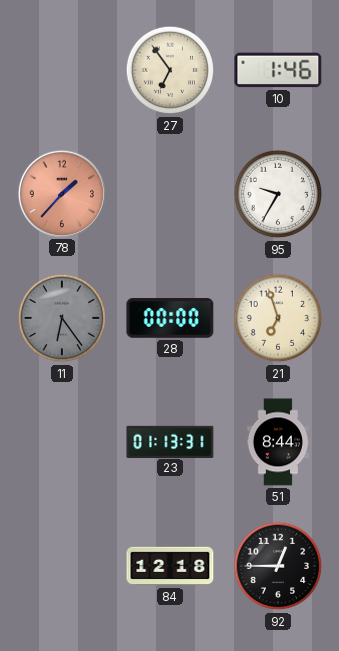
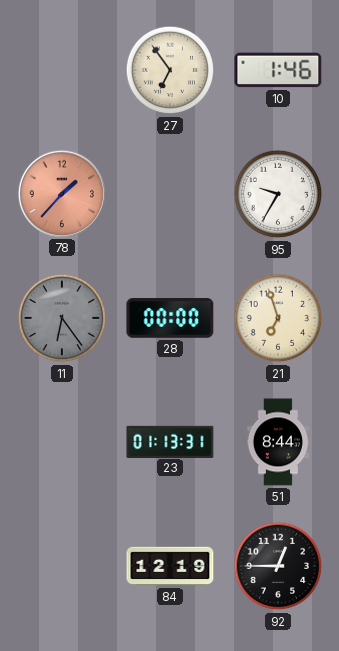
84: 12:18 -> 12:19 (170, 566)
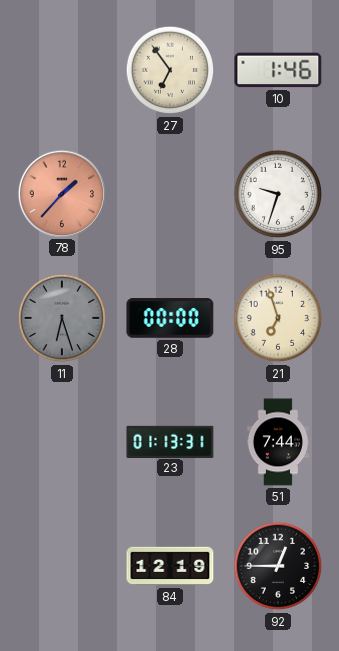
95: 9:35 -> 9:33 (278, 194)
11: 6:24 -> 6:27 (62, 318)
51: 8:44 -> 7:44 (278, 442)
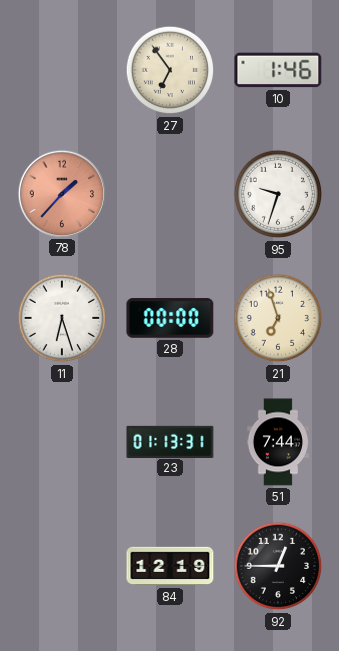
11 dial: grey -> white (62, 318)
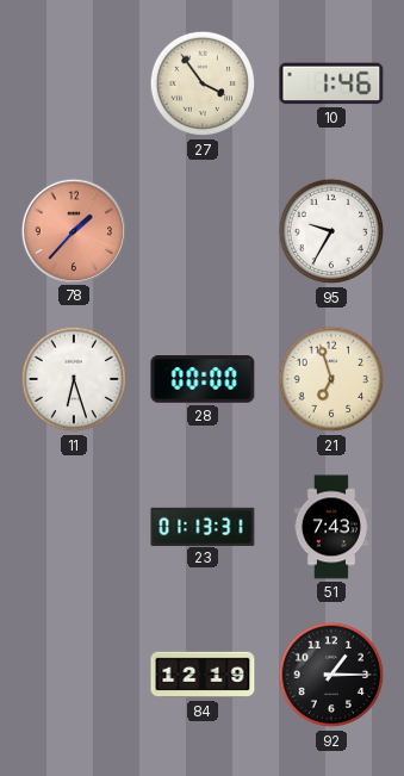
27: 6:54 -> 3:54 (203, 83)
95: 9:33 -> 9:35 (331, 231)
51: 7:44 -> 7:43 (331, 527)
92: 12:45 -> 1:15 (331, 675)
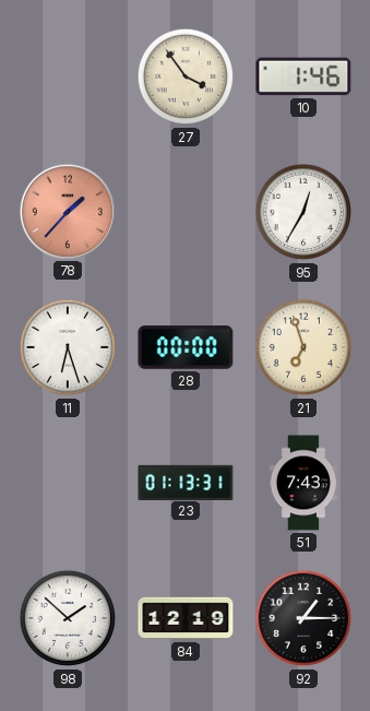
95: 9:35 -> 12:35 (303, 212)
98: none -> 1:52 (68, 618)
